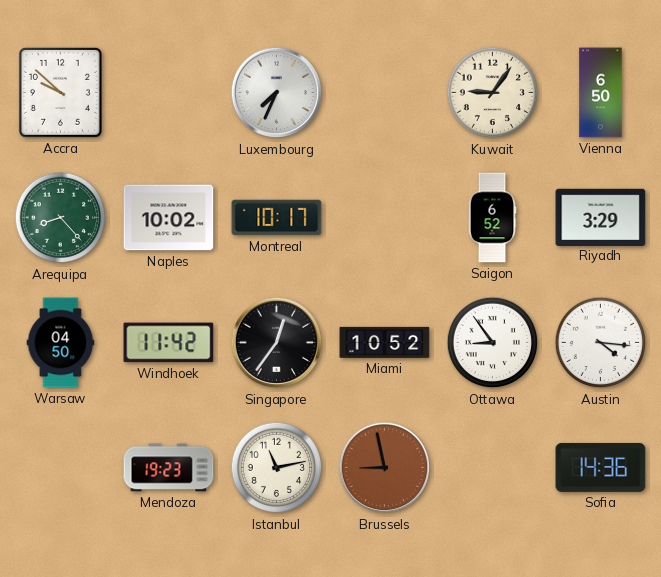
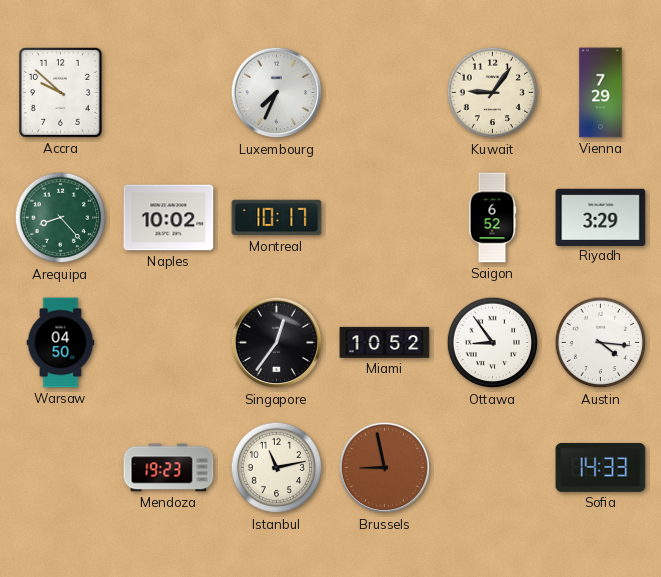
Vienna: 6:50 -> 7:29 (601, 93)
Windhoek: 11:42 -> none (169, 343)
Sofia: 14:36 -> 14:33 (601, 467)
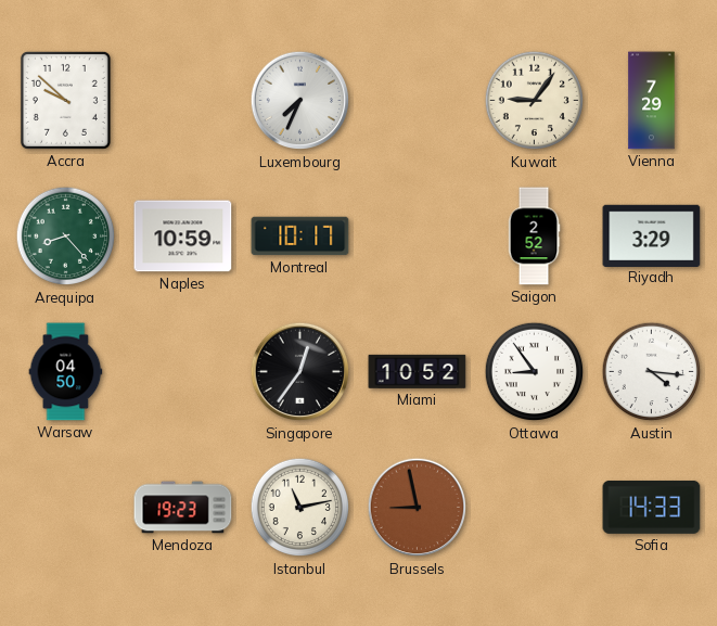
Naples: 10:02 -> 10:59 (183, 237)
Saigon: 6:52 -> 2:52 (534, 237)
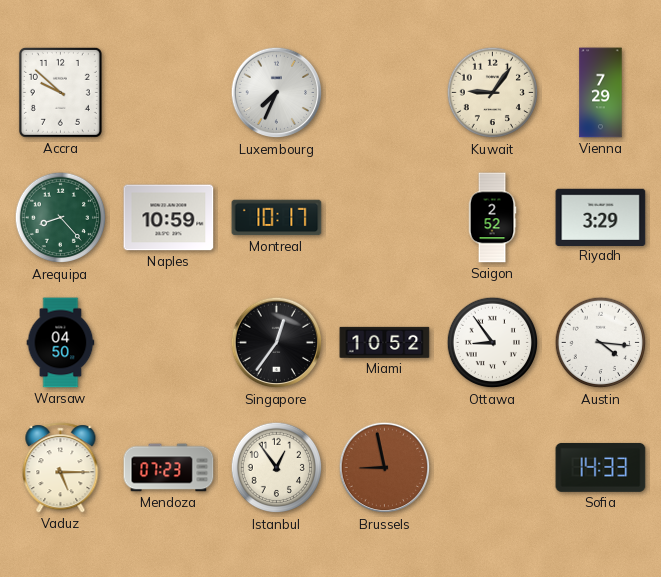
Vaduz: none -> 5:15 (61, 468)
Mendoza: 19:23 -> 07:23 (169, 468)
Istanbul: 11:13 -> 12:54 (277, 468)
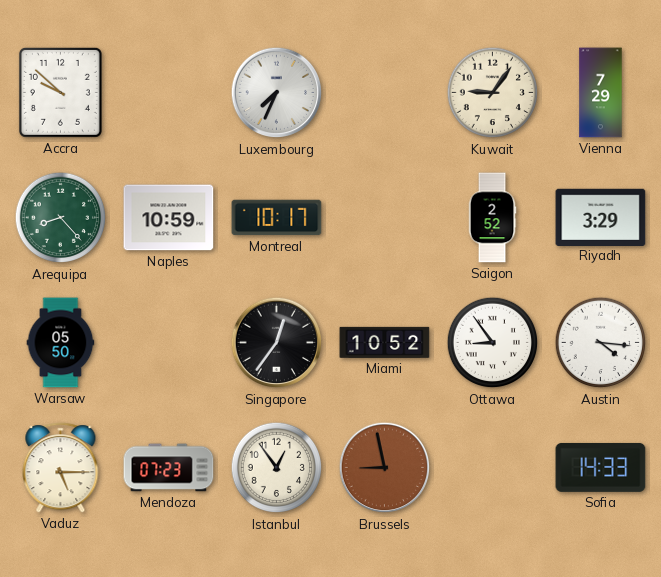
Warsaw: 04:50 -> 05:50 (61, 343)
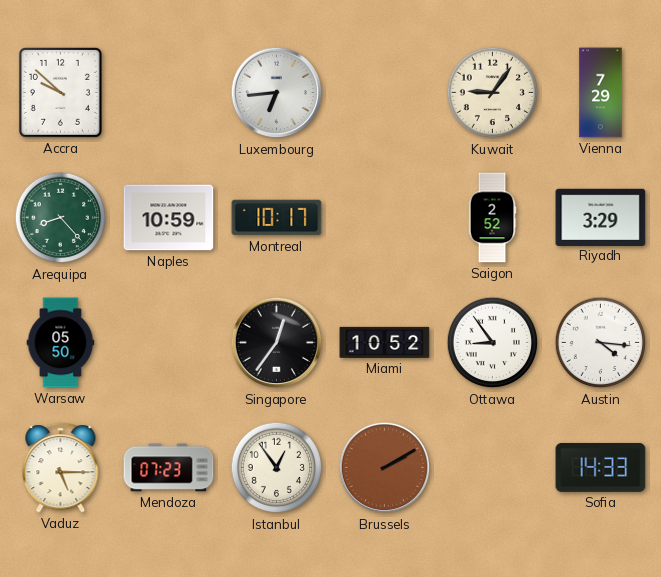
Luxembourg: 7:34 -> 6:44 (277, 93)
Brussels: 8:58 -> 2:10 (385, 468)
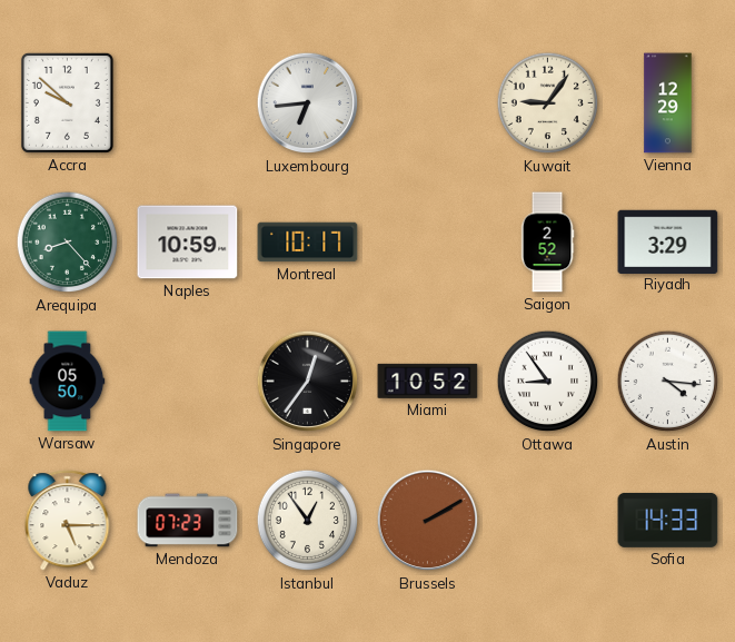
Vienna: 7:29 -> 12:29 (668, 103)
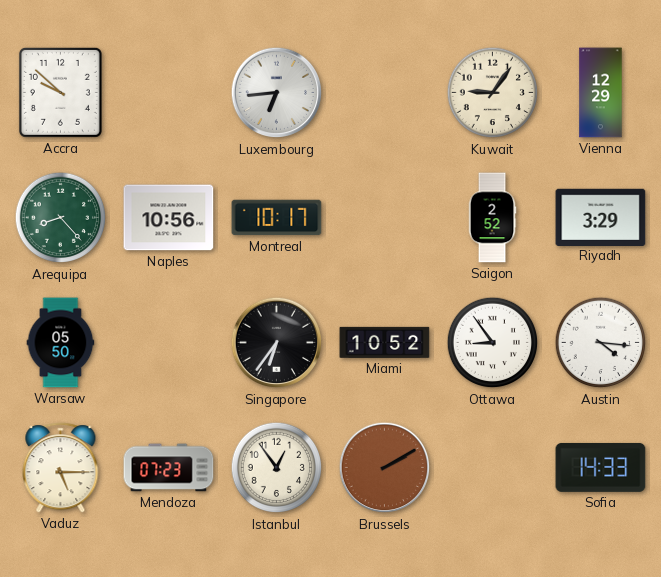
Naples: 10:59 -> 10:56 (169, 218)
Singapore: 12:36 -> 6:36 (277, 343)
